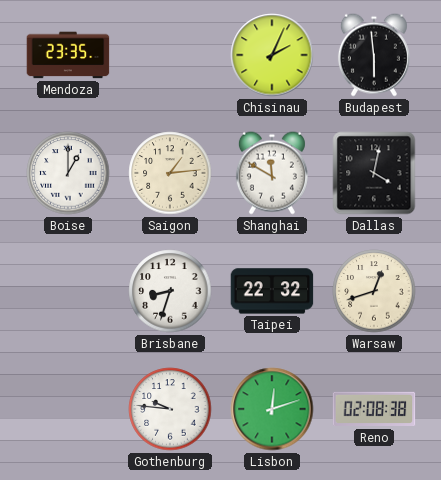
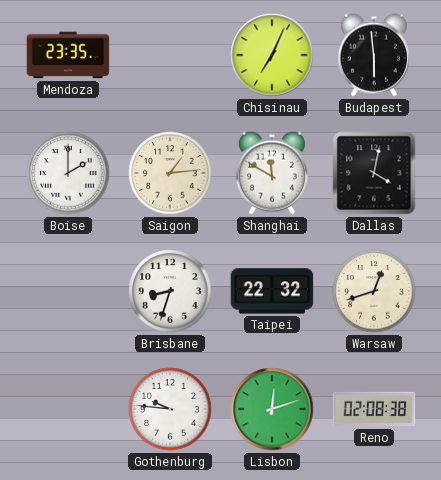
Chisinau: 2:04 -> 7:04 (272, 55)
Boise: 1:00 -> 2:00 (68, 173)
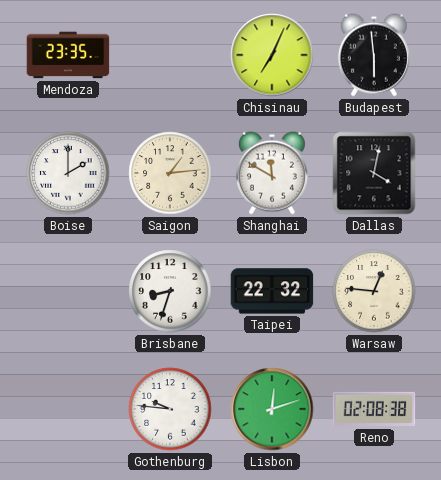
Warsaw: 12:42 -> 12:46 (374, 291)
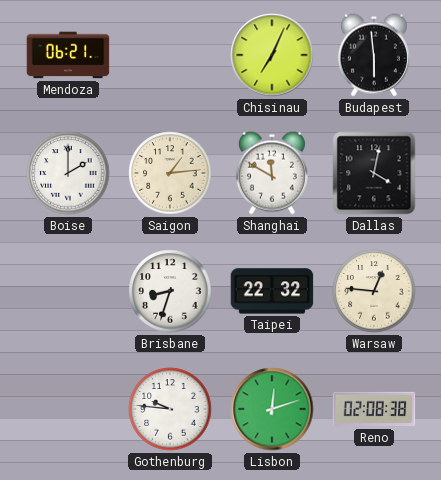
Mendoza: 23:35 -> 06:21 (68, 55)
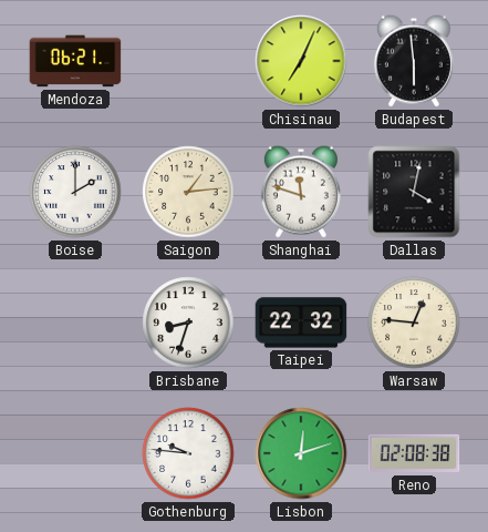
Shanghai: 11:50 -> 11:48 (301, 192)
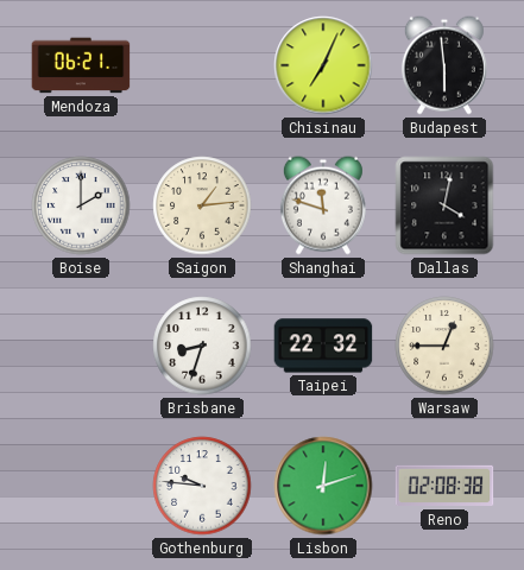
Warsaw: 12:46 -> 12:45 (444, 346)
